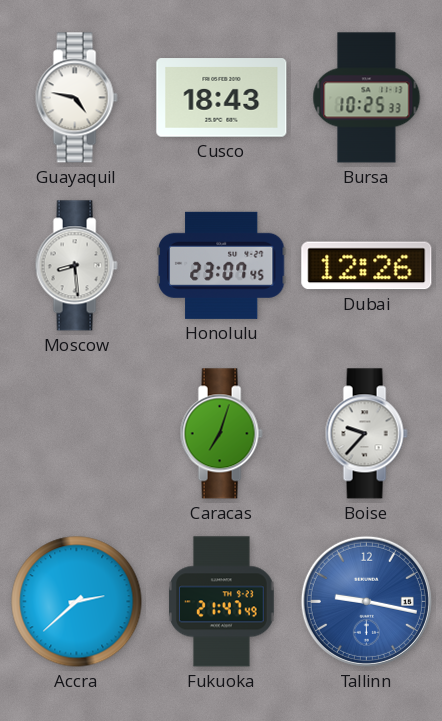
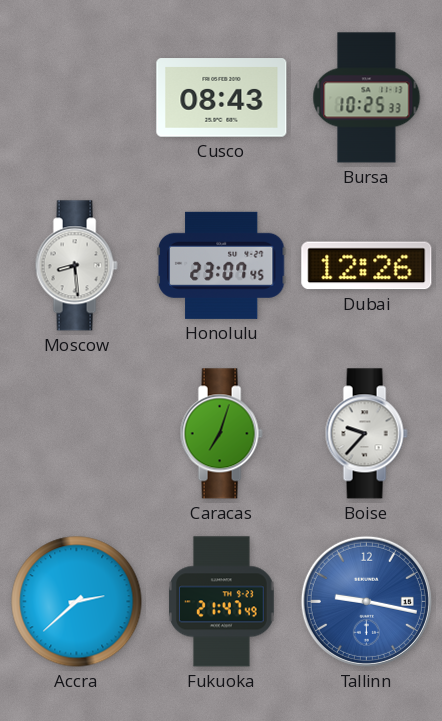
Guayaquil: 4:47 -> none (76, 98)
Cusco: 18:43 -> 08:43 (222, 98)
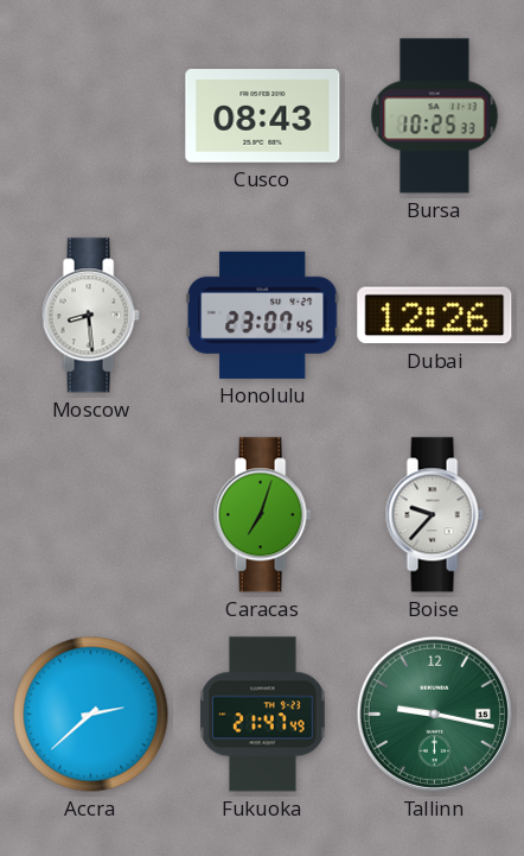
Tallinn dial: blue -> green (434, 714)
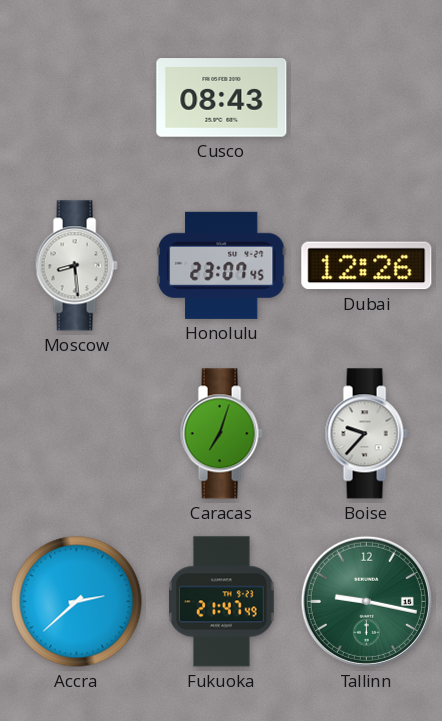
Bursa: 10:25 -> none (435, 116)
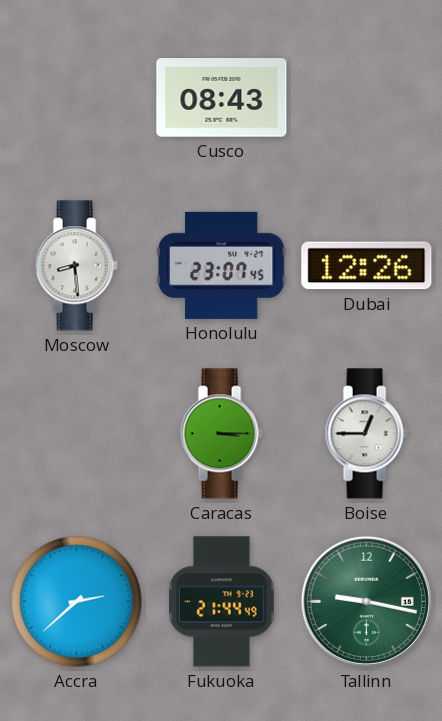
Caracas: 7:03 -> 3:15 (221, 434)
Boise: 9:37 -> 12:45 (366, 434)
Fukuoka: 21:47 -> 21:44 (222, 602)
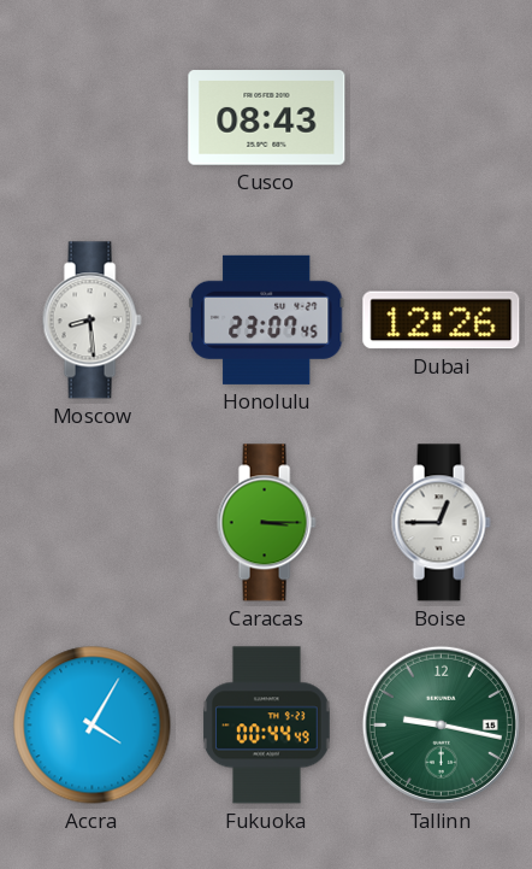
Accra: 2:38 -> 4:05 (93, 726)
Fukuoka: 21:44 -> 00:44 (267, 726)
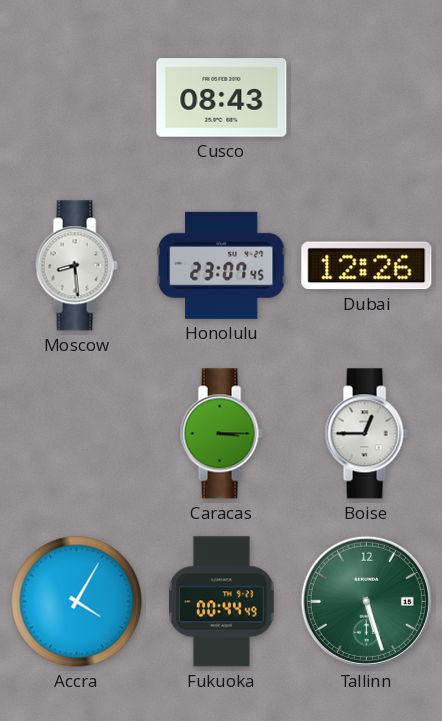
Tallinn: 9:17 -> 5:27 (366, 601)
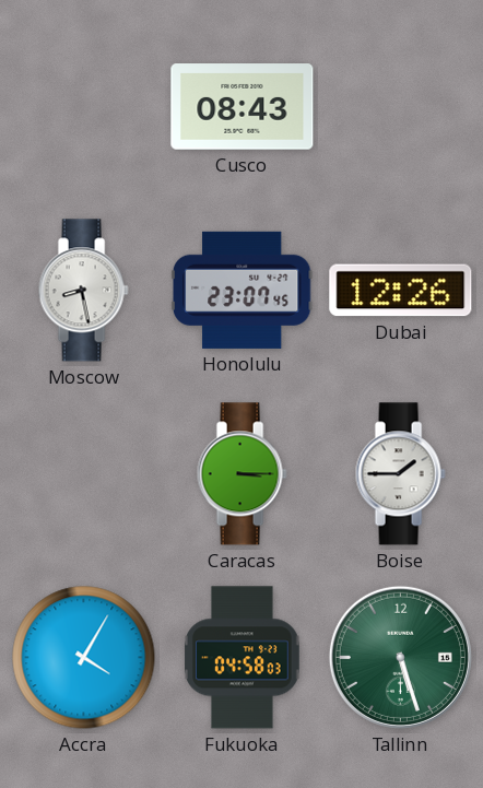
Moscow: 8:29 -> 8:28 (83, 291)
Boise: 12:45 -> 1:45 (400, 474)
Fukuoka: 00:44 -> 04:58 (243, 658)
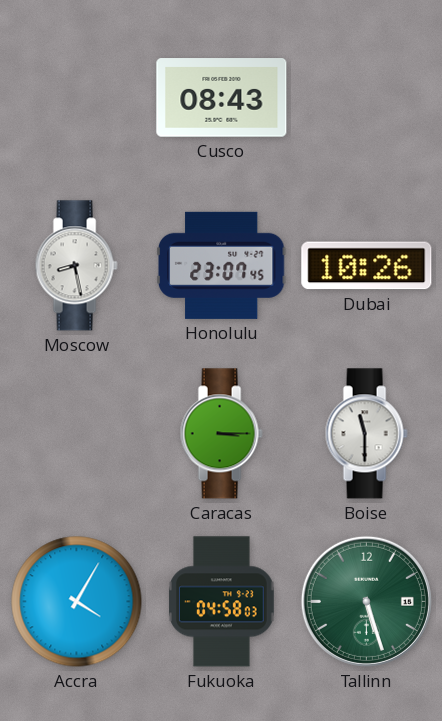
Dubai: 12:26 -> 10:26 (367, 266)
Boise: 1:45 -> 11:30 (366, 434)
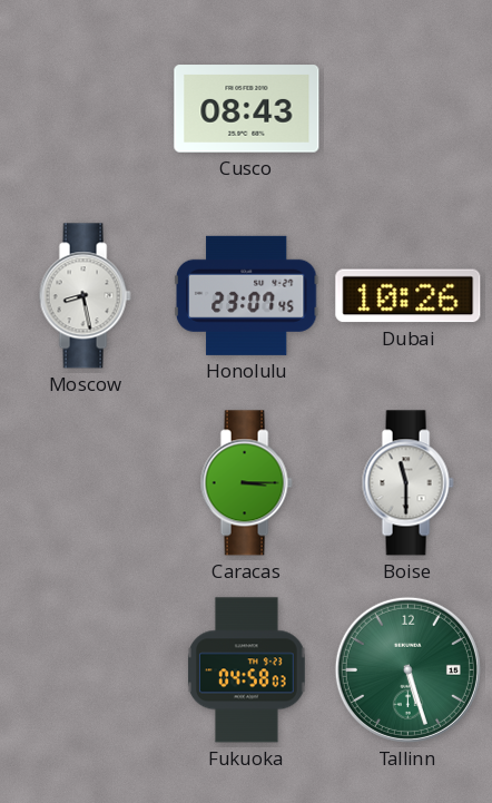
Accra: 4:05 -> none (77, 602)
